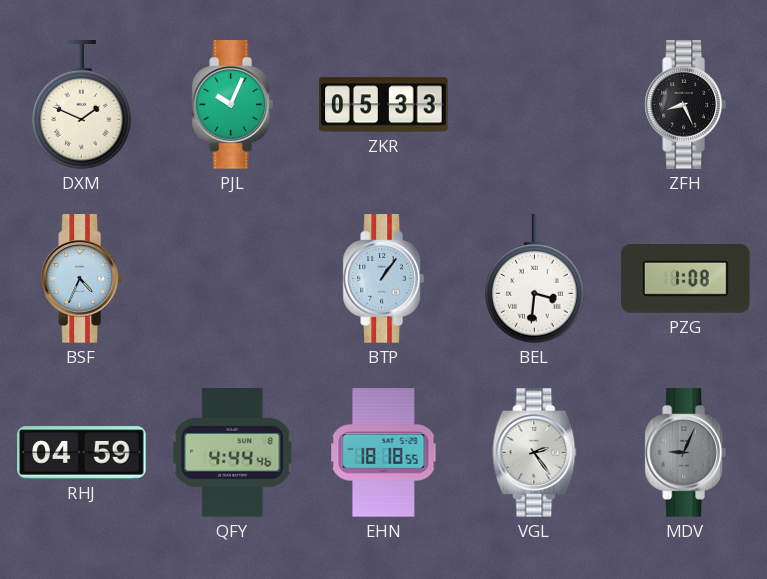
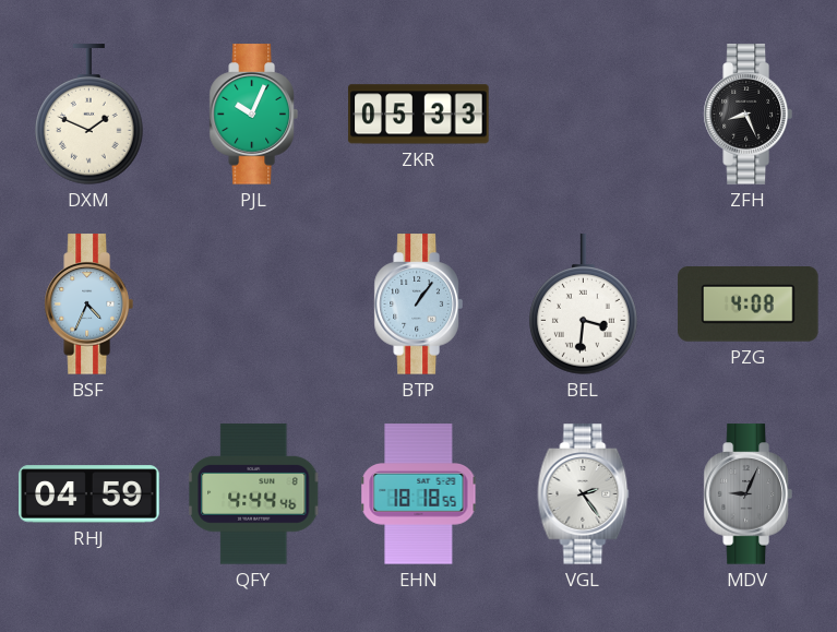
PZG: 1:08 -> 4:08 (749, 305)
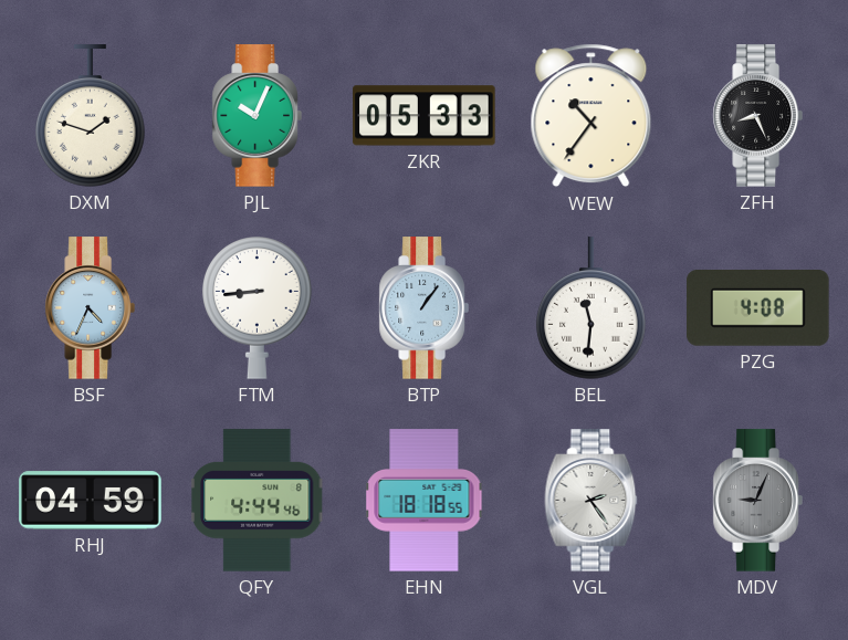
DXM: 1:49 -> 1:48 (91, 116)
WEW: none -> 10:36 (591, 116)
FTM: none -> 8:44 (258, 308)
BEL: 3:31 -> 11:31 (591, 308)
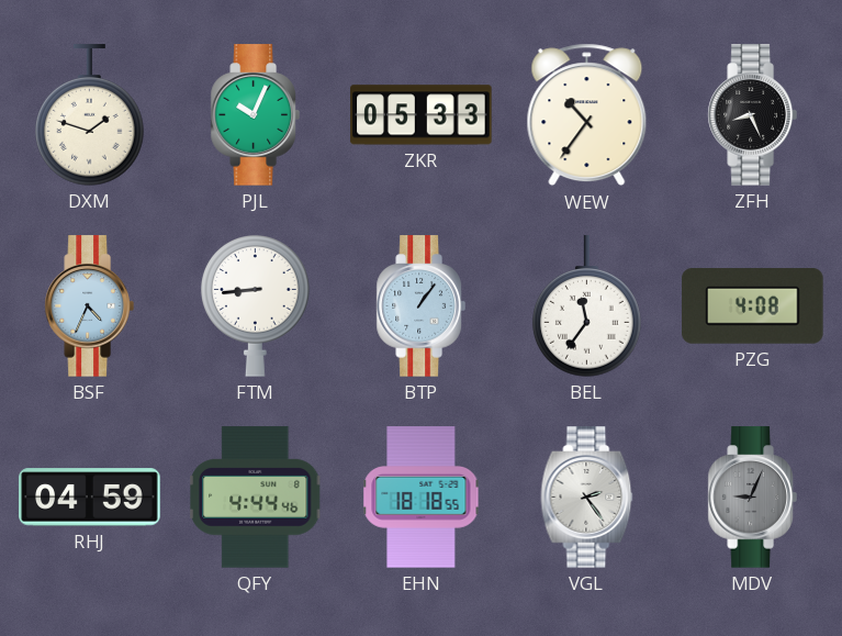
BEL: 11:31 -> 11:36 (587, 306)
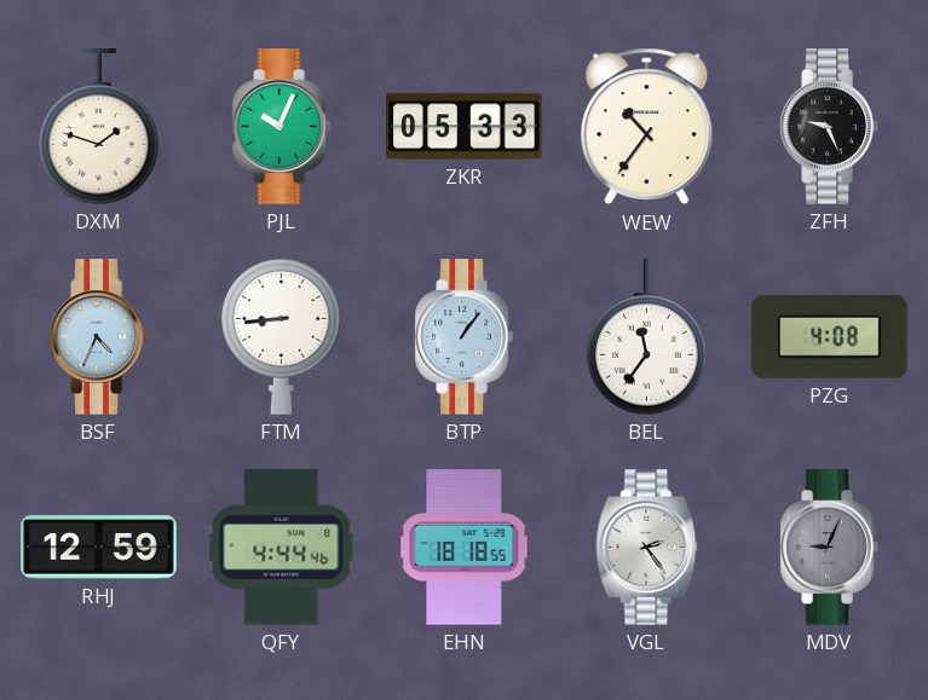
ZFH: 8:26 -> 9:26 (829, 127)
RHJ: 04:59 -> 12:59 (99, 548)
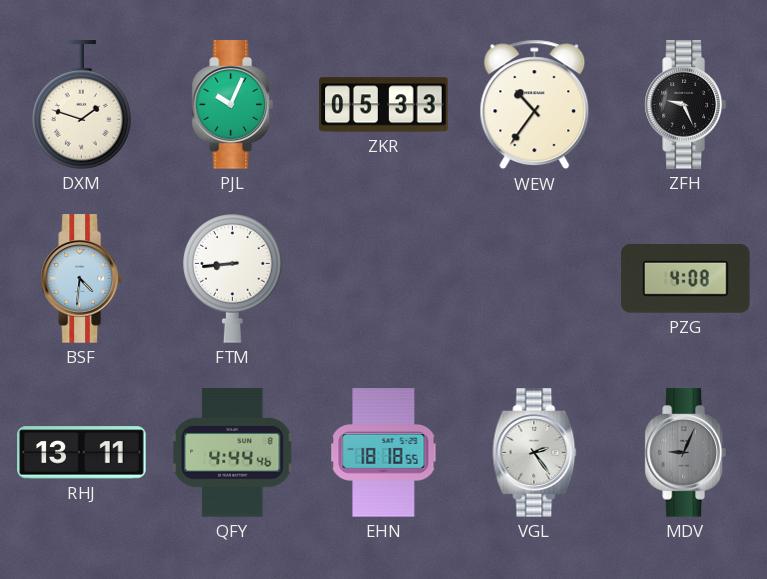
BSF: 4:34 -> 4:31 (81, 279)
BTP: 1:06 -> none (463, 337)
BEL: 11:36 -> none (647, 337)
RHJ: 12:59 -> 13:11 (82, 453)
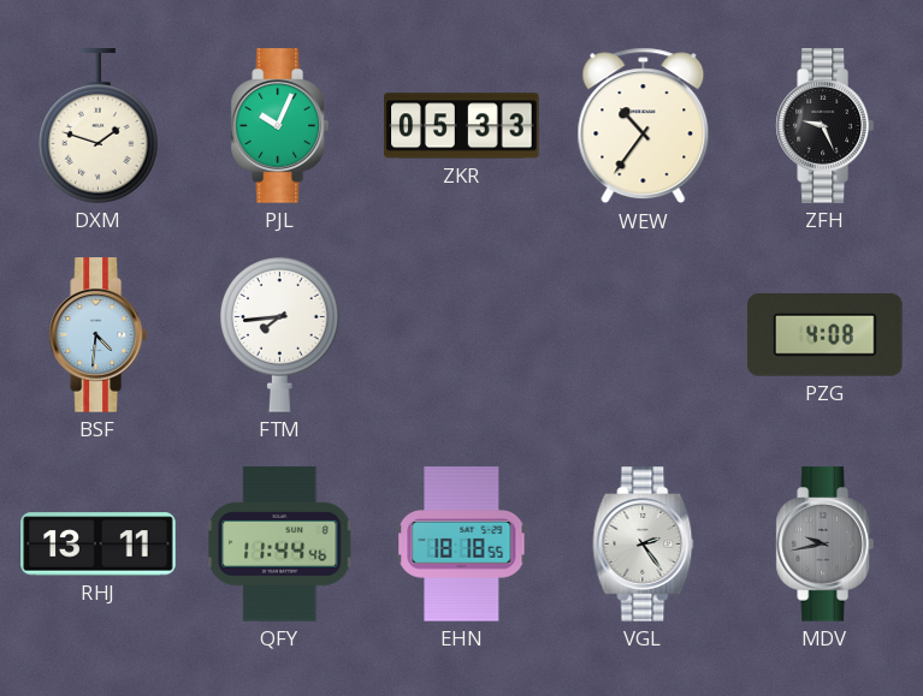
FTM: 8:44 -> 7:44 (280, 335)
QFY: 4:44 -> 11:44 (280, 545)
MDV: 9:04 -> 9:43 (824, 545)
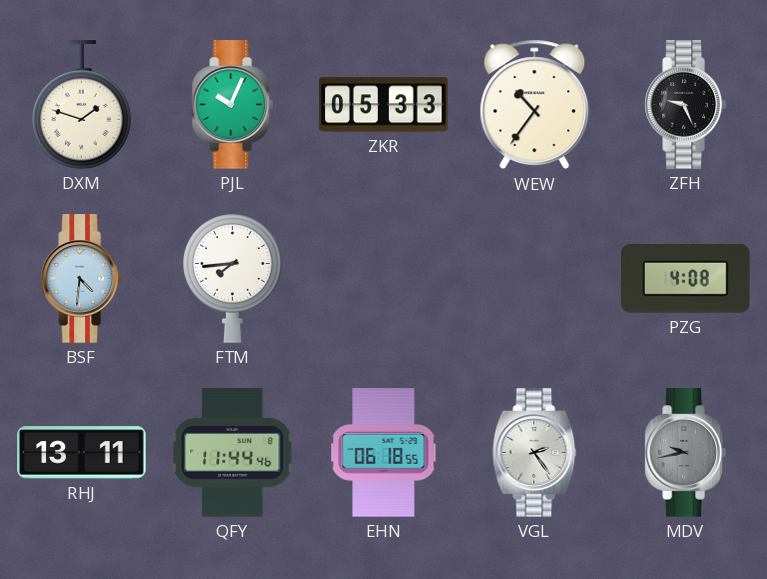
EHN: 18:18 -> 06:18 (384, 453)
